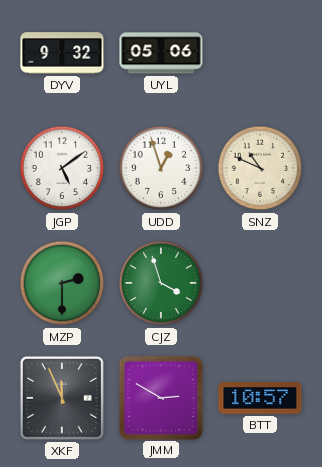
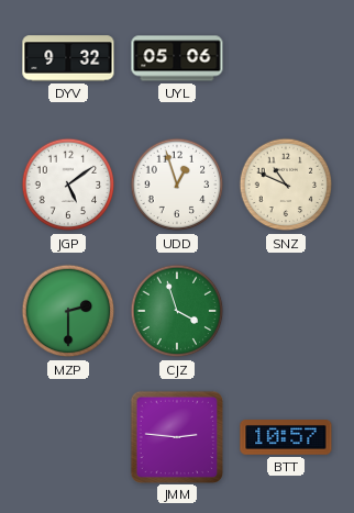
XKF: 11:56 -> none (62, 398)
JMM: 2:50 -> 2:46 (176, 436)
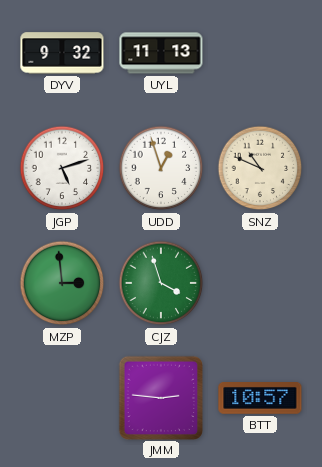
UYL: 05:06 -> 11:13 (161, 53)
JGP: 5:09 -> 5:12 (62, 168)
MZP: 2:30 -> 2:59 (62, 283)
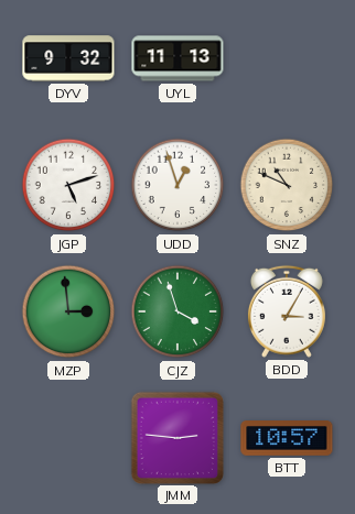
BDD: none -> 3:05 (287, 311)
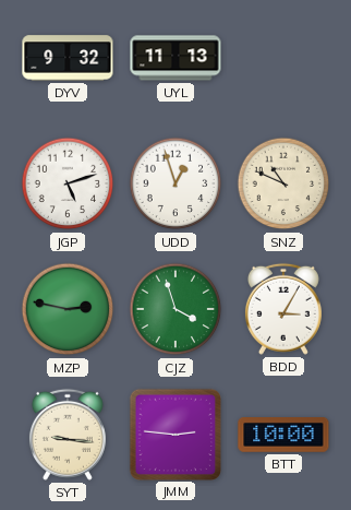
MZP: 2:59 -> 2:47 (68, 309)
SYT: none -> 9:16 (68, 435)
BTT: 10:57 -> 10:00 (283, 436)
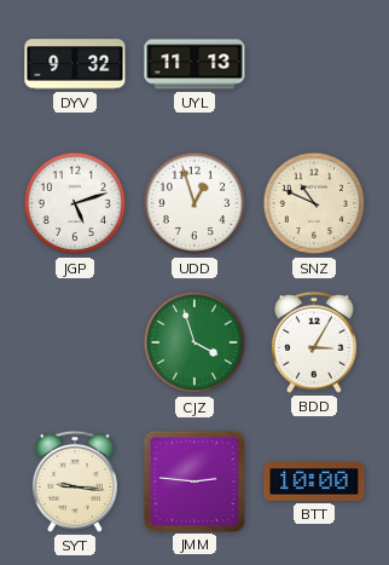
MZP: 2:47 -> none (68, 309)
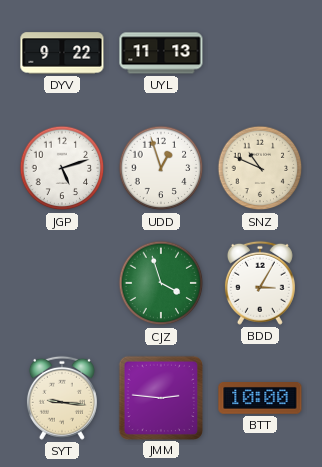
DYV: 9:32 -> 9:22 (62, 53)
